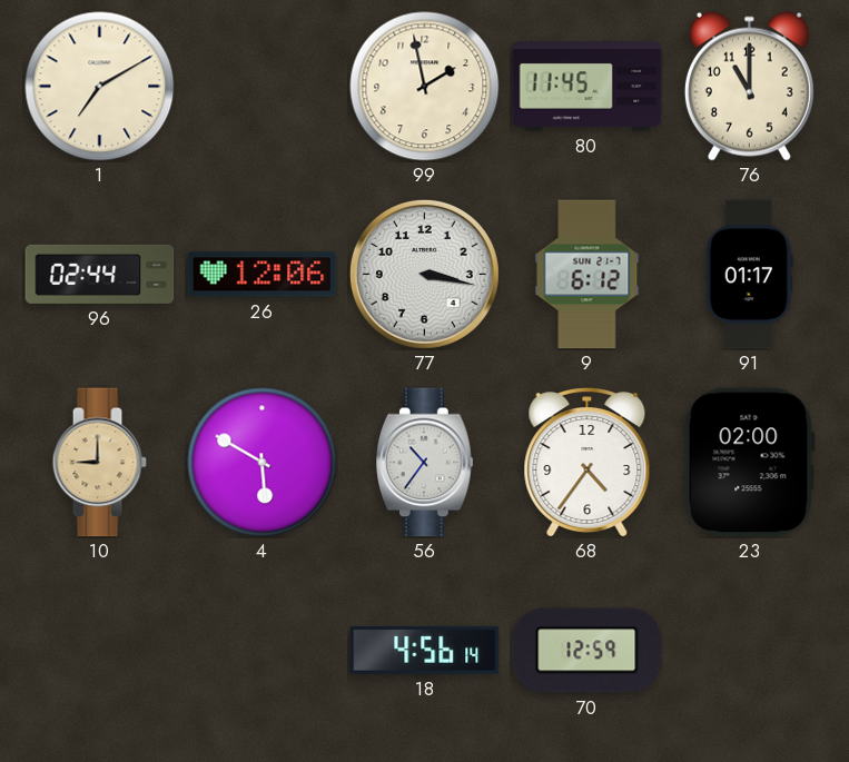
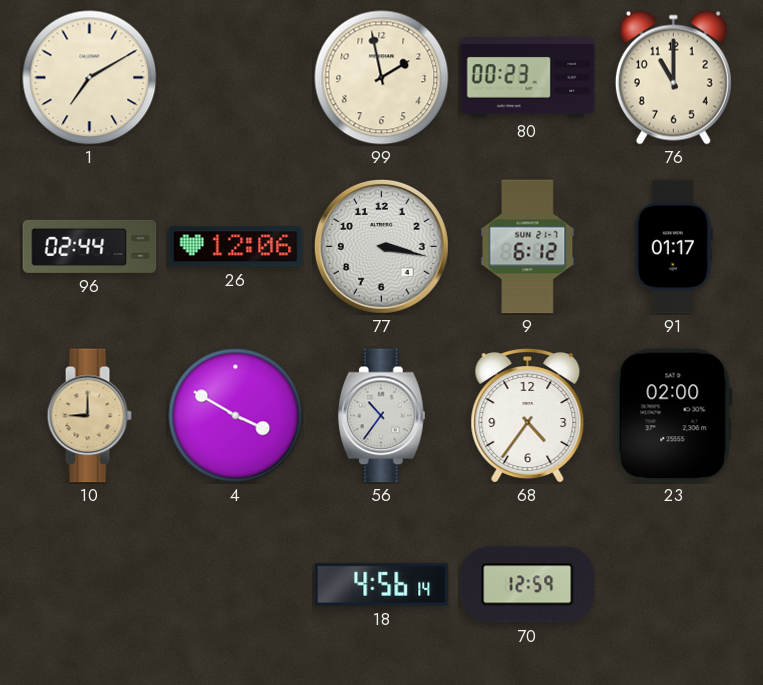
80: 11:45 -> 00:23 (528, 78)
4: 5:50 -> 3:50 (236, 416)
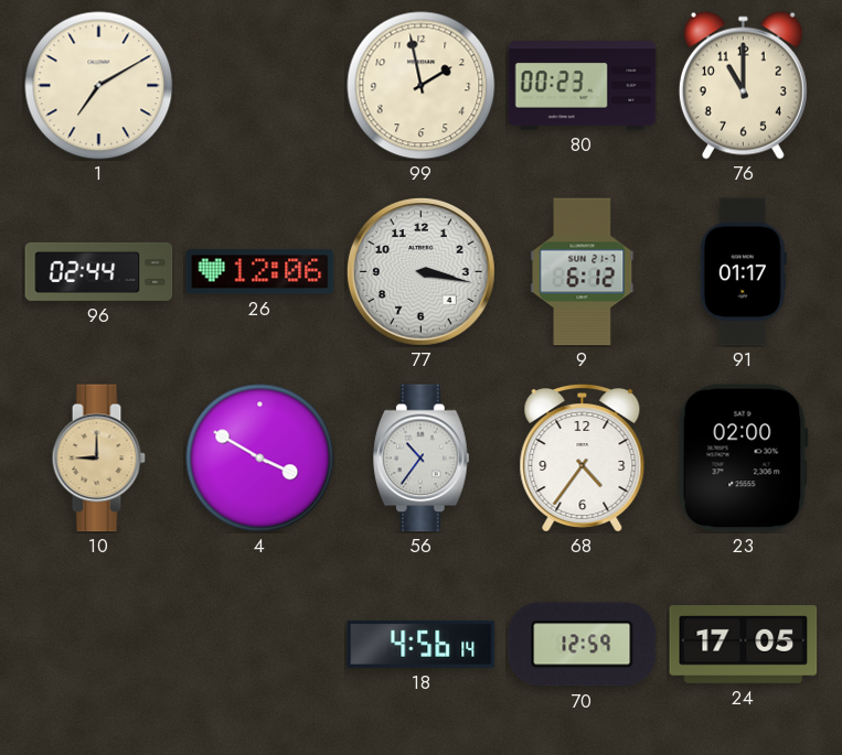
24: none -> 17:05 (744, 645)
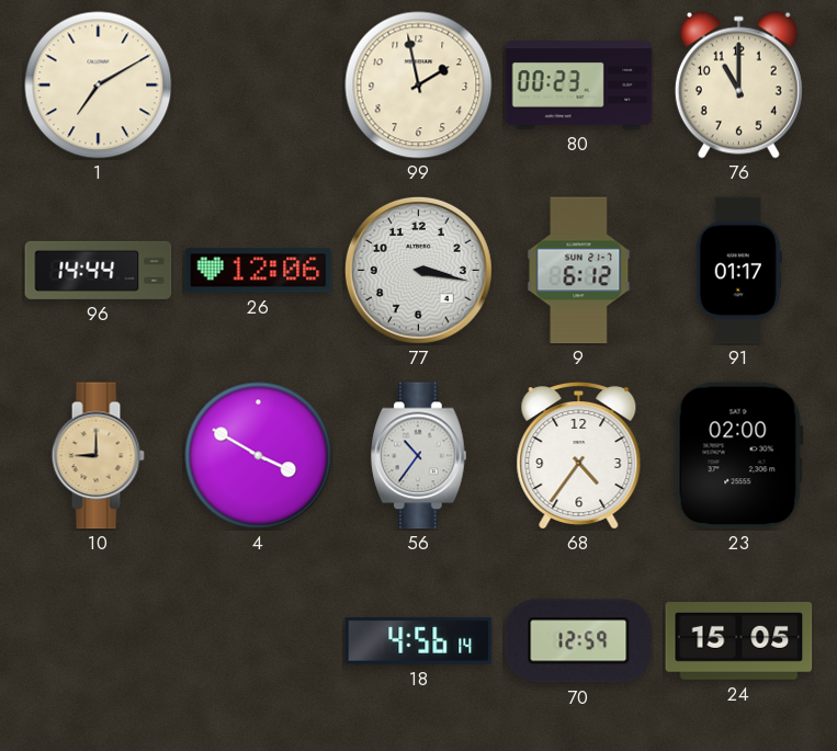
96: 02:44 -> 14:44 (99, 270)
24: 17:05 -> 15:05 (739, 641)
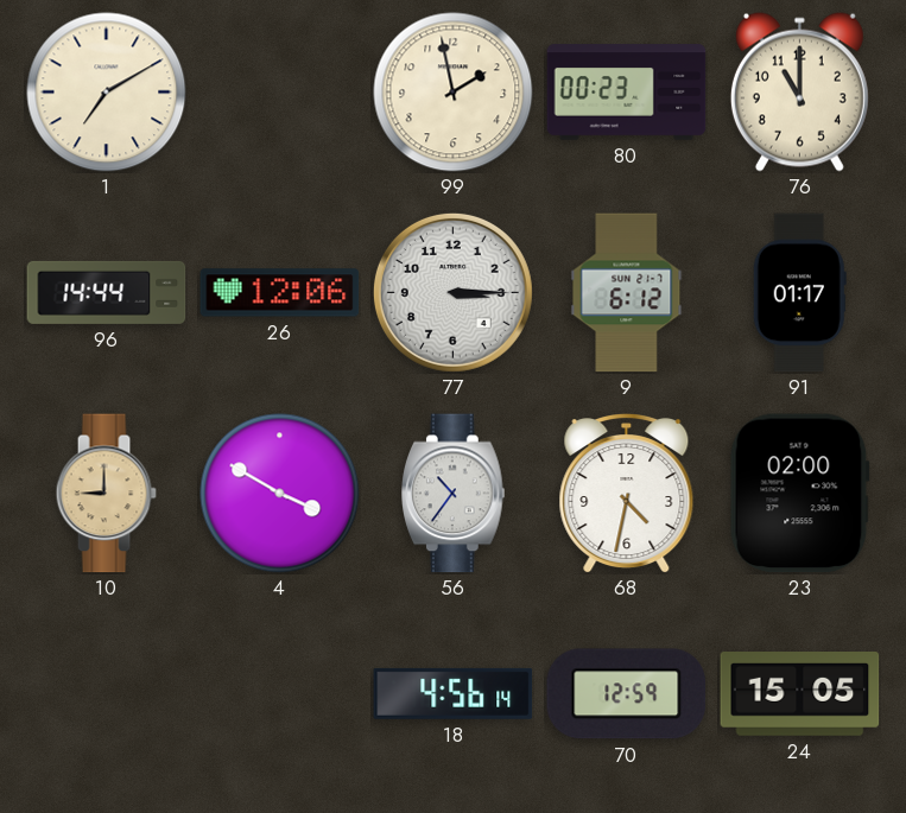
77: 3:17 -> 3:15 (452, 292)
68: 4:36 -> 4:32 (627, 494)
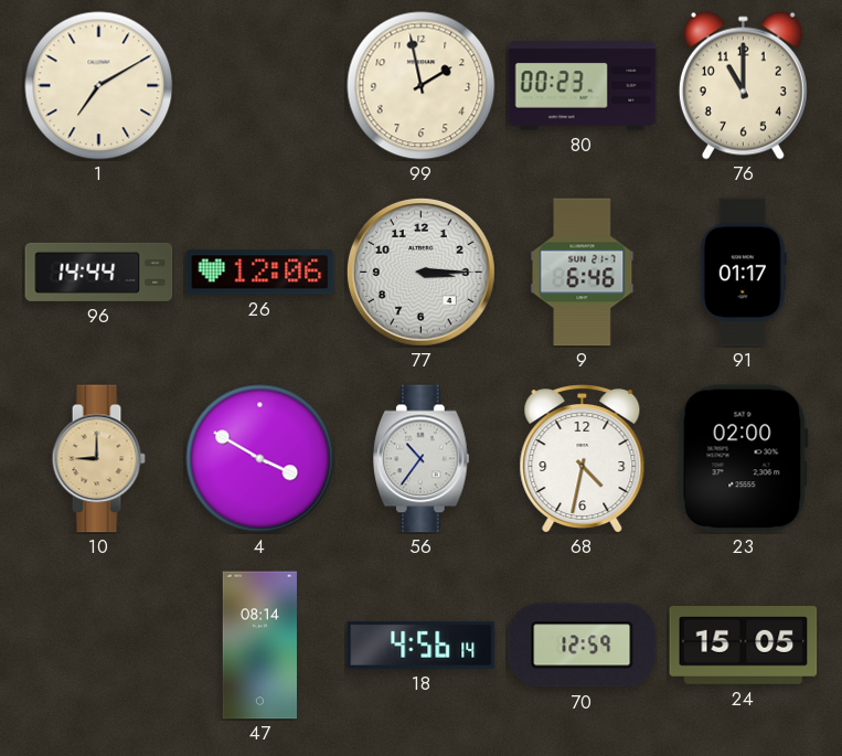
9: 6:12 -> 6:46 (583, 273)
47: none -> 08:14 (259, 646)
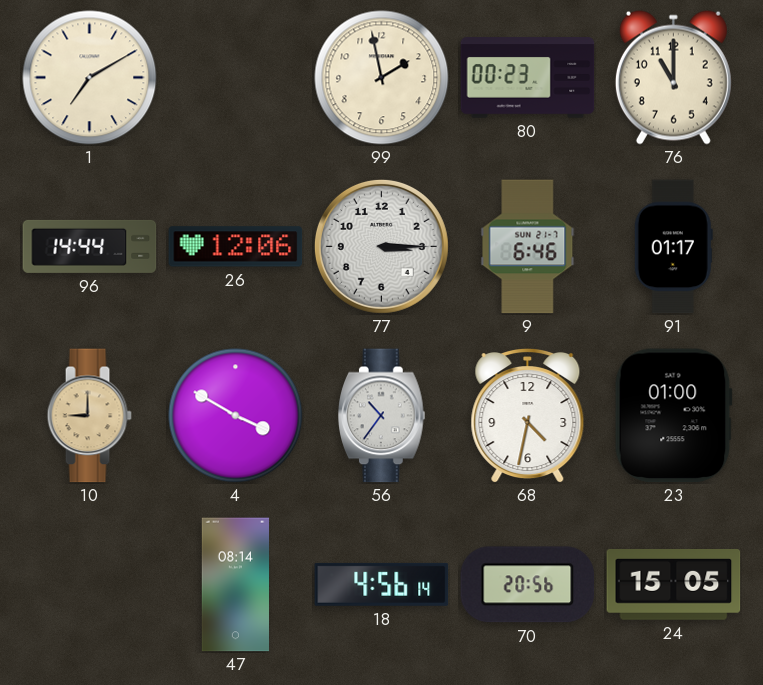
23: 02:00 -> 01:00 (673, 416)
70: 12:59 -> 20:56 (528, 585)
